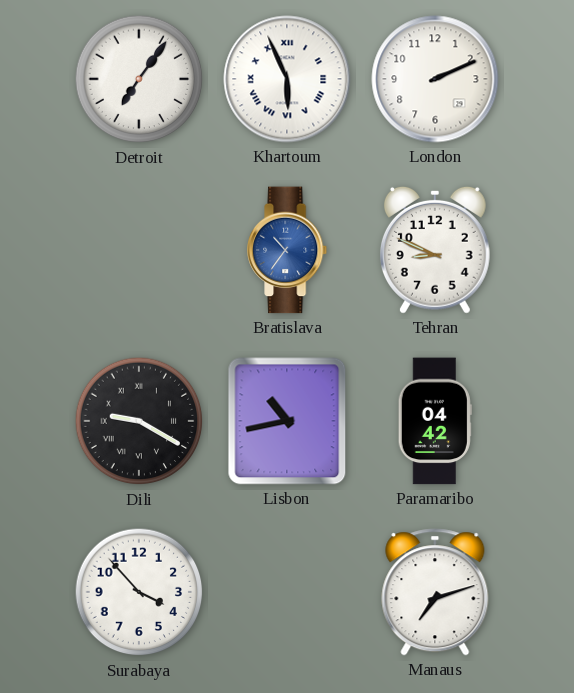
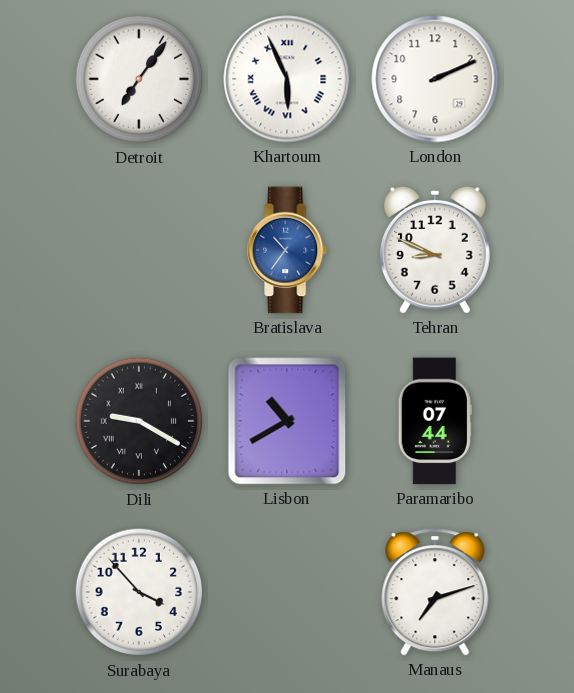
Lisbon: 10:43 -> 10:40 (287, 421)
Paramaribo: 04:42 -> 07:44 (435, 421)
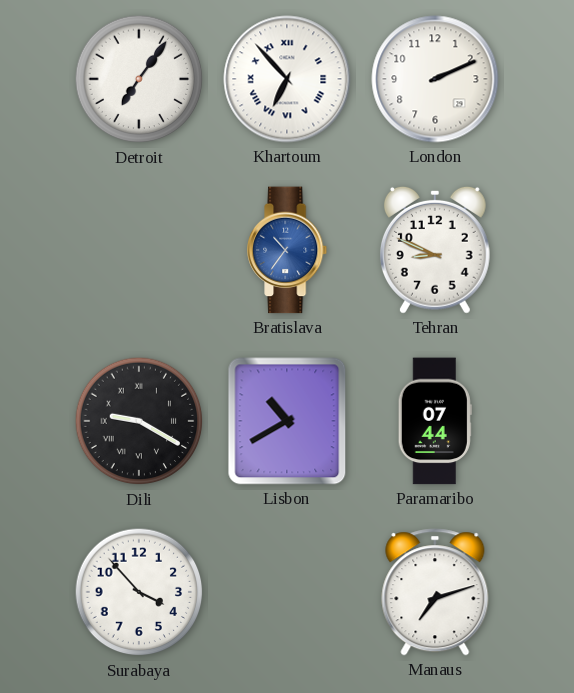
Khartoum: 5:56 -> 6:53 (287, 79)
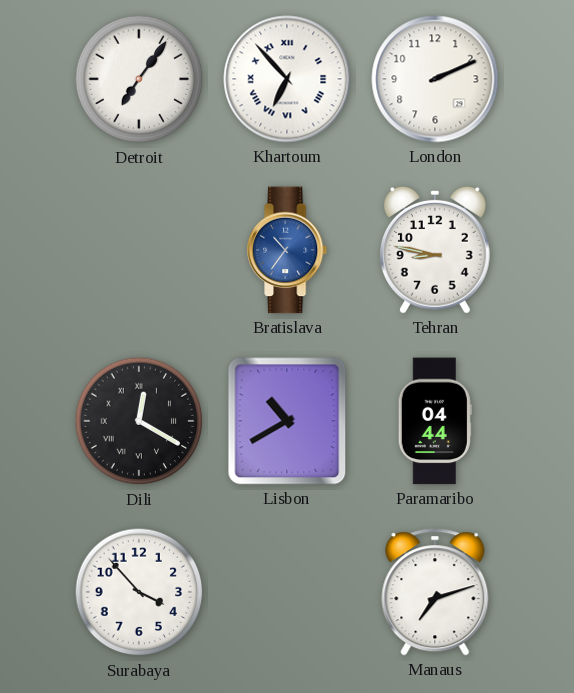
Tehran: 8:49 -> 8:47 (435, 250)
Dili: 9:20 -> 12:20 (139, 421)
Paramaribo: 07:44 -> 04:44 (435, 421)
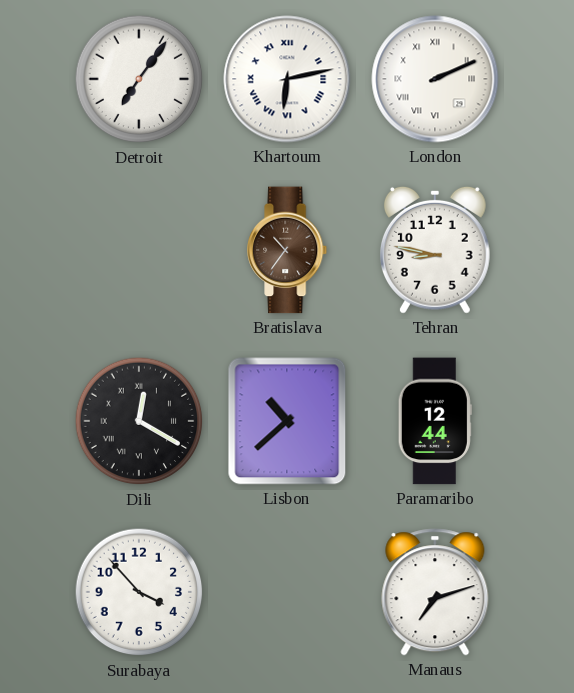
Khartoum: 6:53 -> 6:13 (287, 79)
London numerals: Arabic -> Roman (435, 79)
Bratislava dial: blue -> brown (288, 250)
Lisbon: 10:40 -> 10:38 (287, 421)
Paramaribo: 04:44 -> 12:44 (435, 421)
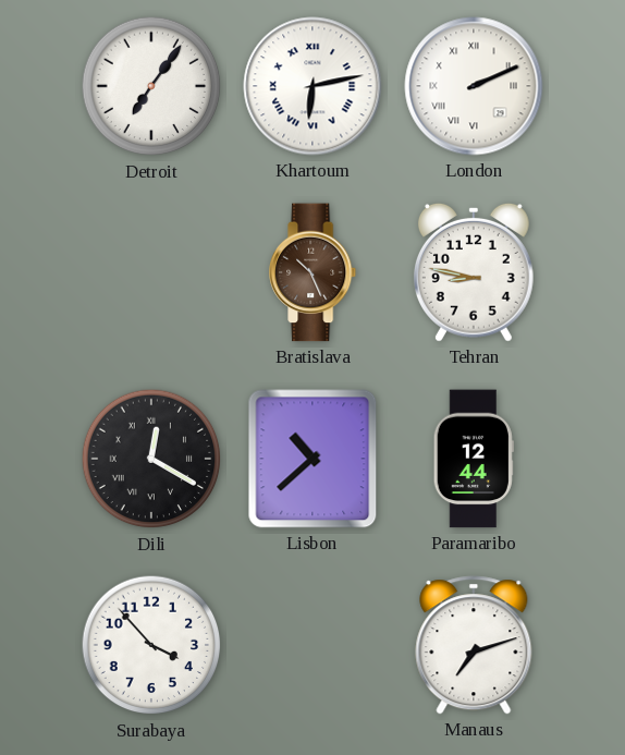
Bratislava: 10:36 -> 10:26 (314, 272)
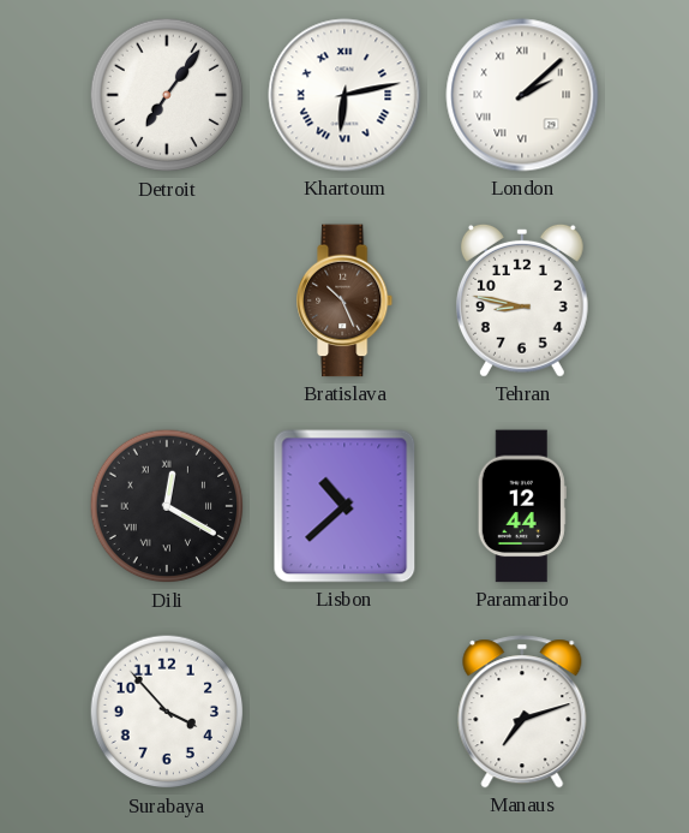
London: 2:11 -> 2:08 (522, 95)
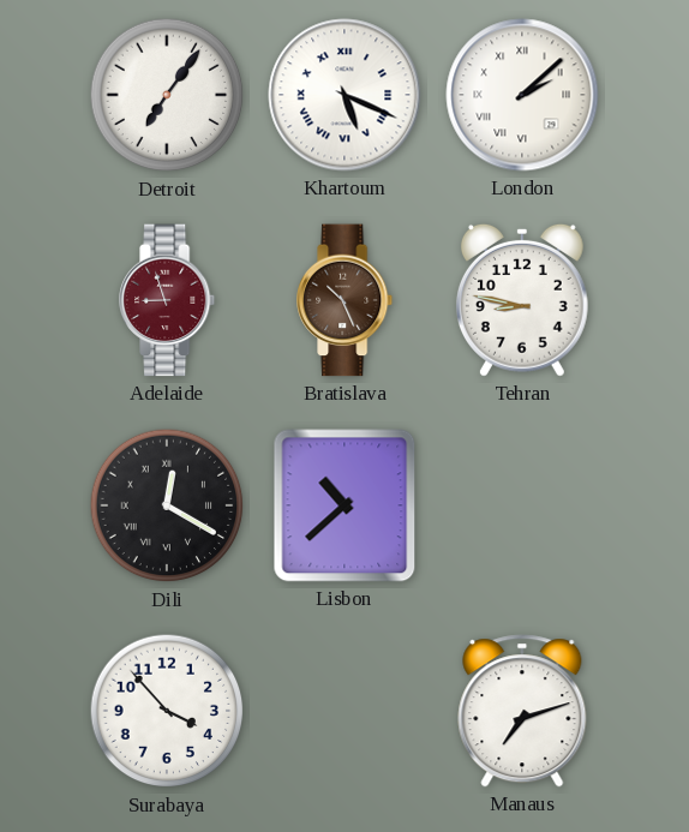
Khartoum: 6:13 -> 5:19 (344, 95)
Adelaide: none -> 8:57 (168, 300)
Paramaribo: 12:44 -> none (522, 506)
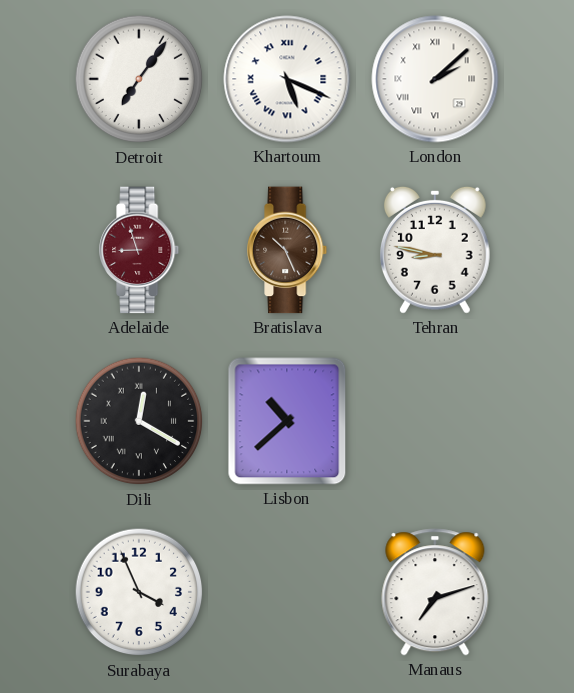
Surabaya: 3:53 -> 3:56 (139, 592)
